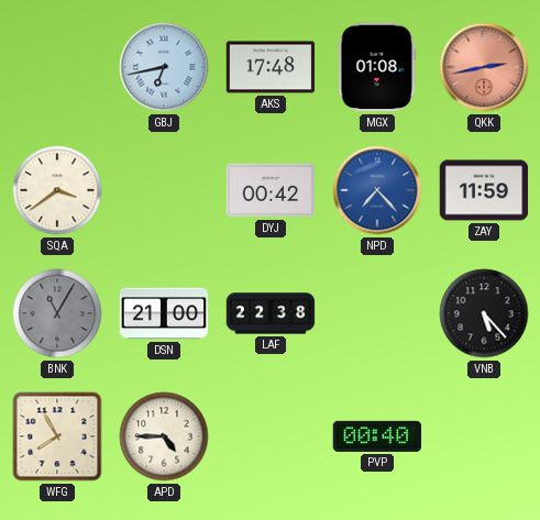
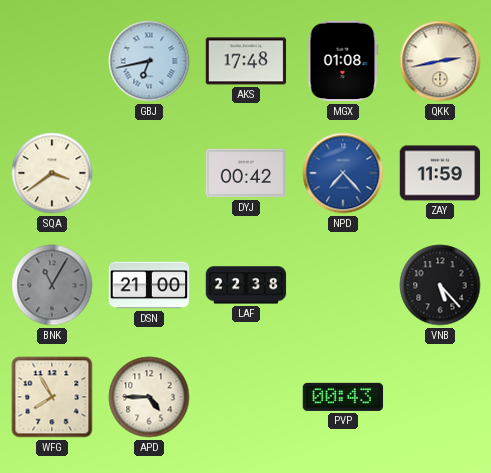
QKK dial: salmon -> cream (440, 61)
PVP: 00:40 -> 00:43 (343, 397)
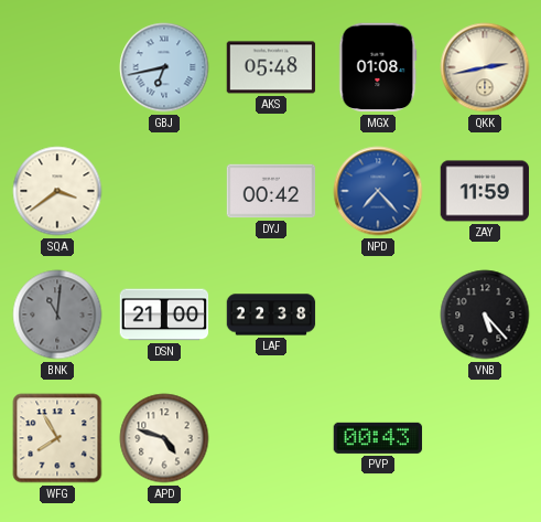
AKS: 17:48 -> 05:48 (271, 67)
BNK: 11:05 -> 11:01 (57, 315)
APD: 4:45 -> 4:48 (164, 438)
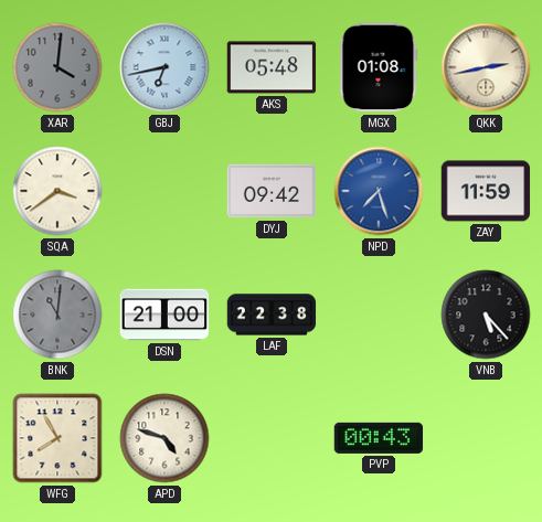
XAR: none -> 4:01 (57, 67)
DYJ: 00:42 -> 09:42 (272, 191)
NPD: 7:23 -> 7:27 (379, 191)
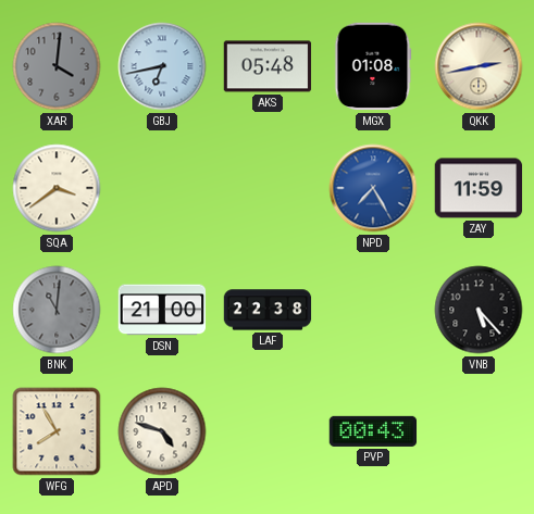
DYJ: 09:42 -> none (272, 191)
NPD: 7:27 -> 7:25 (373, 188)
